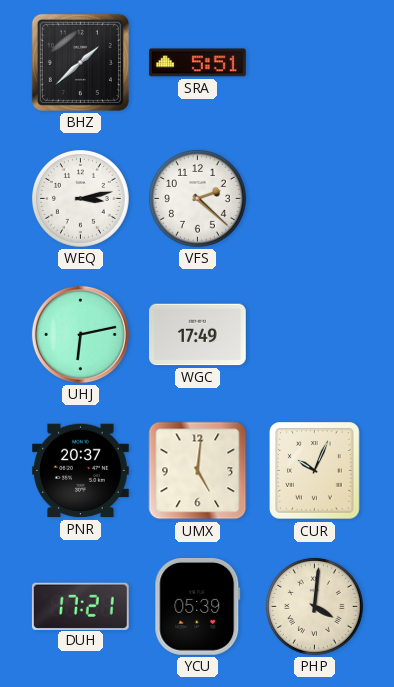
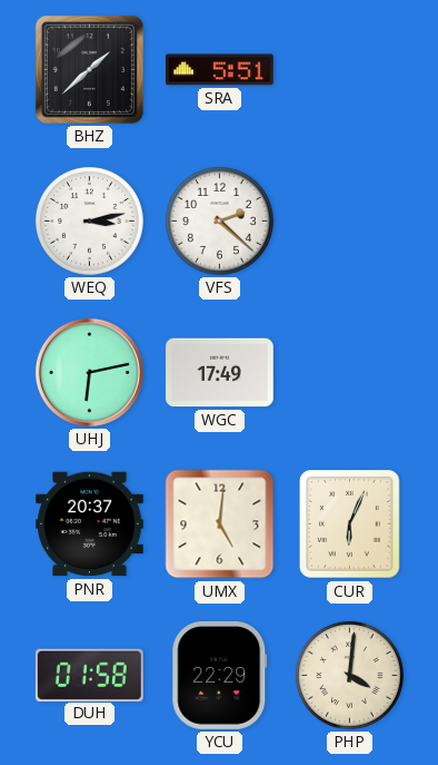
CUR: 10:04 -> 6:04 (350, 524)
DUH: 17:21 -> 01:58 (89, 675)
YCU: 05:39 -> 22:29 (220, 675)
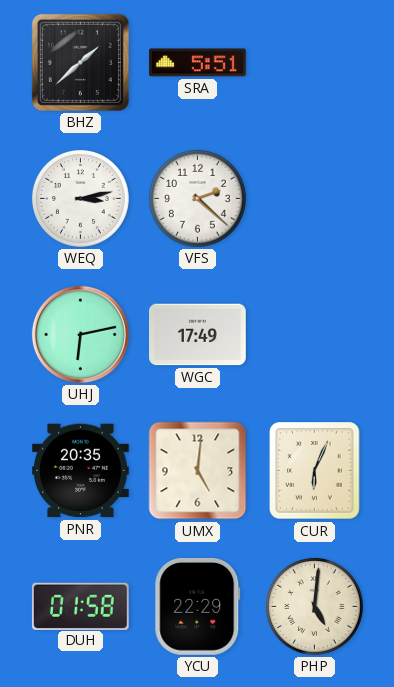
PNR: 20:37 -> 20:35 (81, 471)
PHP: 4:01 -> 5:01 (315, 607)
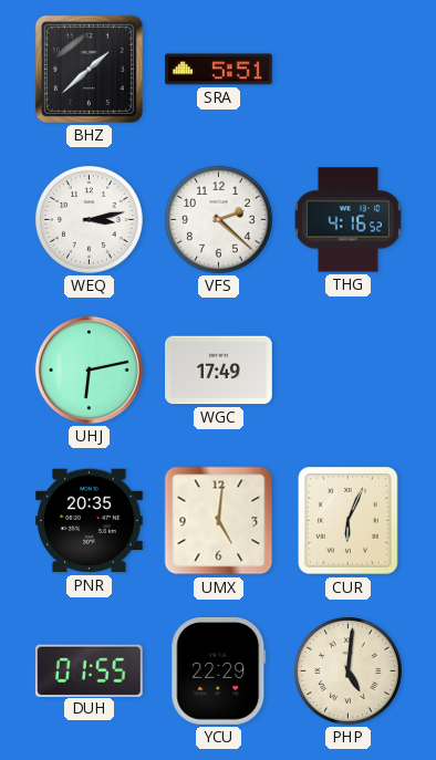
THG: none -> 4:16 (347, 220)
DUH: 01:58 -> 01:55 (89, 670)
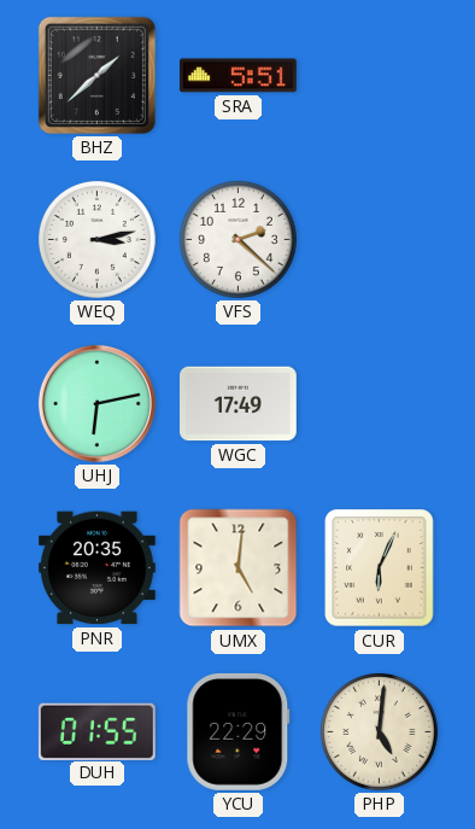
THG: 4:16 -> none (347, 220)
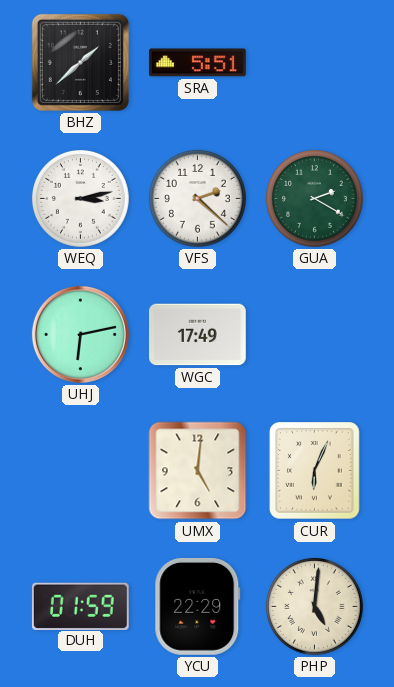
GUA: none -> 2:20 (315, 199)
PNR: 20:35 -> none (98, 568)
DUH: 01:55 -> 01:59 (80, 606)
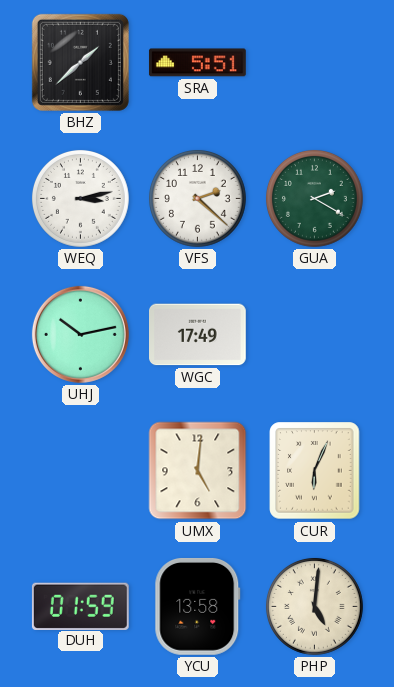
UHJ: 6:13 -> 10:13 (80, 334)
YCU: 22:29 -> 13:58 (198, 606)
